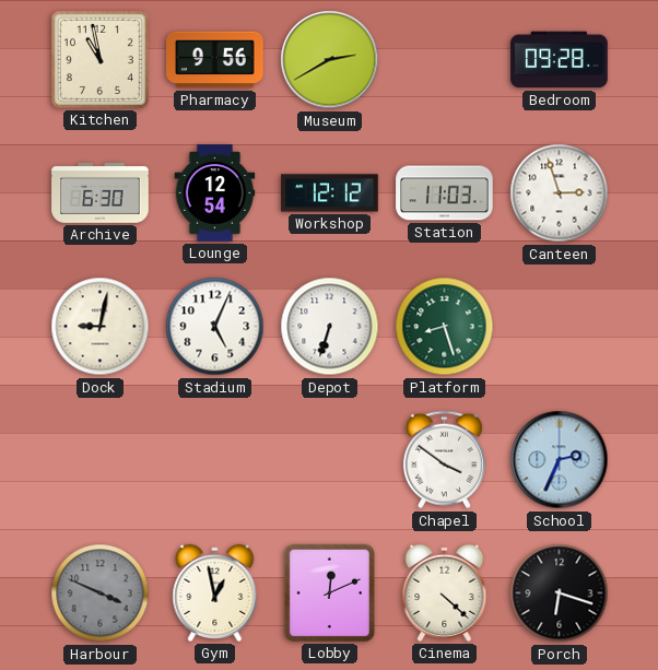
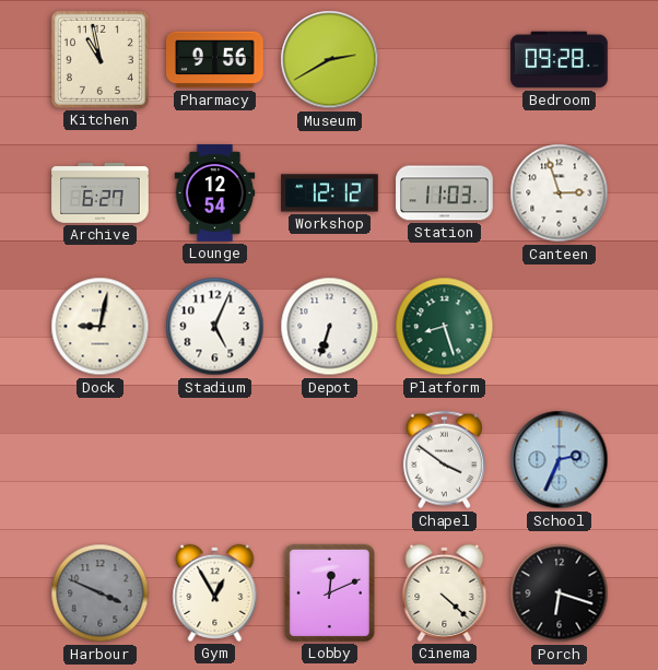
Archive: 6:30 -> 6:27 (101, 192)
Gym: 12:58 -> 12:55 (215, 592)
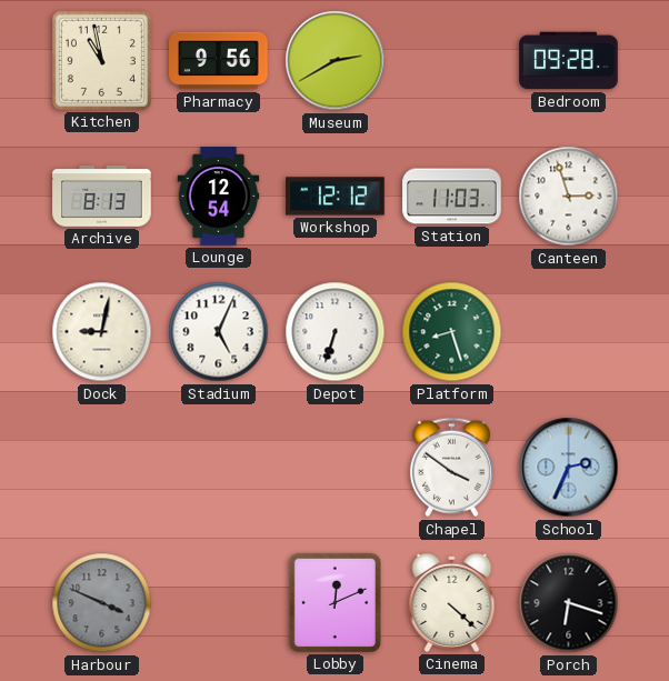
Archive: 6:27 -> 8:13 (102, 196)
Gym: 12:55 -> none (215, 592)
